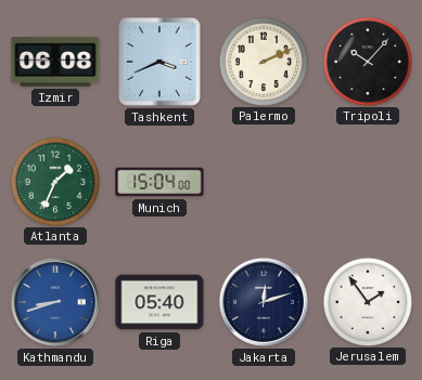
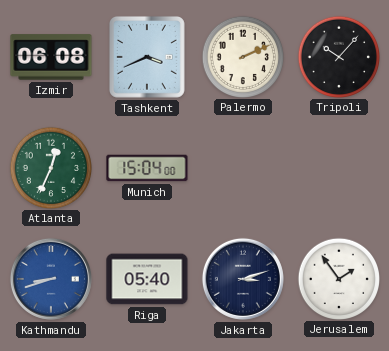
Atlanta: 1:34 -> 12:34 (50, 167)
Jakarta: 12:12 -> 3:12 (243, 279)
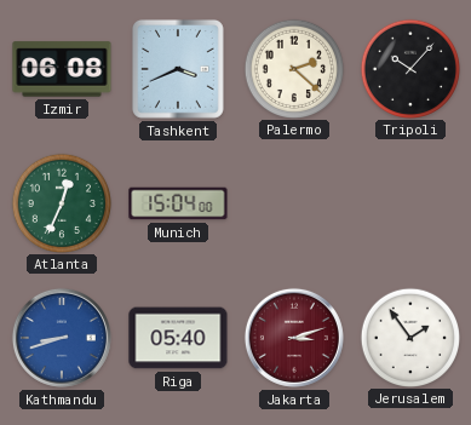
Palermo: 2:11 -> 2:22 (293, 68)
Jakarta dial: navy -> burgundy (294, 338)
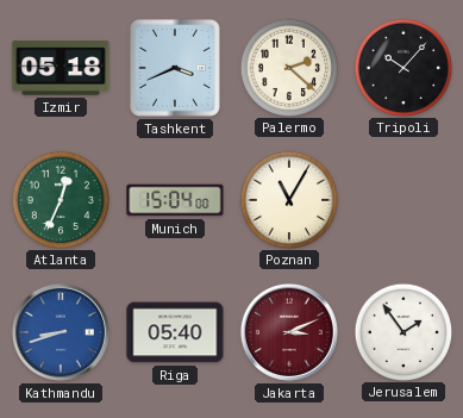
Izmir: 06:08 -> 05:18 (61, 68)
Poznan: none -> 11:05 (288, 199)
Jakarta: 3:12 -> 3:11 (289, 332)
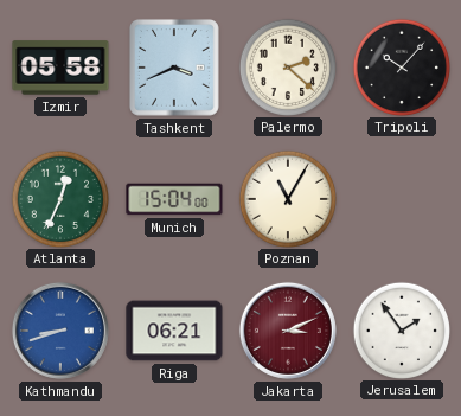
Izmir: 05:18 -> 05:58 (60, 68)
Riga: 05:40 -> 06:21 (174, 331)
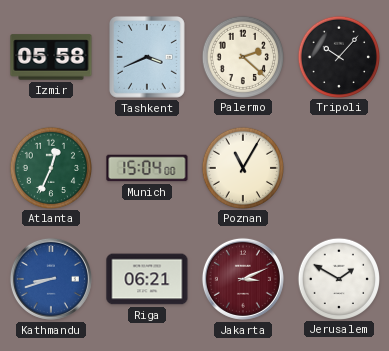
Jerusalem: 1:54 -> 1:50 (338, 278)
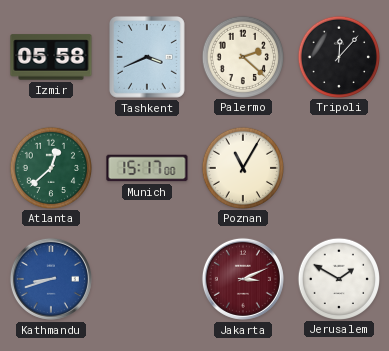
Tripoli: 10:07 -> 12:07 (338, 56)
Atlanta: 12:34 -> 12:38 (50, 167)
Munich: 15:04 -> 15:17 (147, 168)
Riga: 06:21 -> none (147, 279)
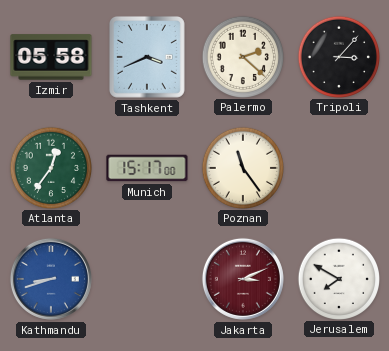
Tripoli: 12:07 -> 3:07 (338, 56)
Atlanta: 12:38 -> 12:36 (50, 167)
Poznan: 11:05 -> 11:24 (242, 167)
Jerusalem: 1:50 -> 7:50 (338, 278)
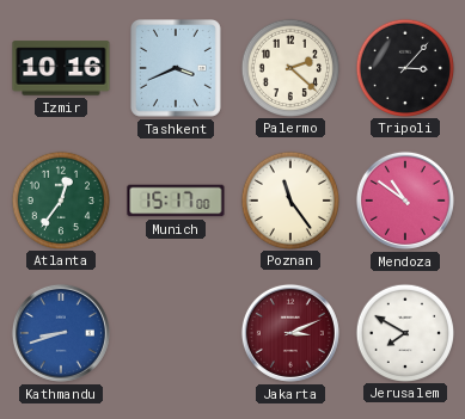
Izmir: 05:58 -> 10:16 (61, 68)
Mendoza: none -> 10:51 (405, 201)
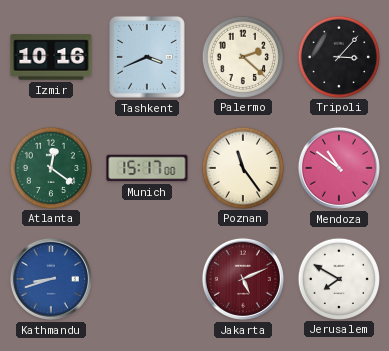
Atlanta: 12:36 -> 12:21 (50, 167)
Jakarta: 3:11 -> 5:11 (243, 279)
